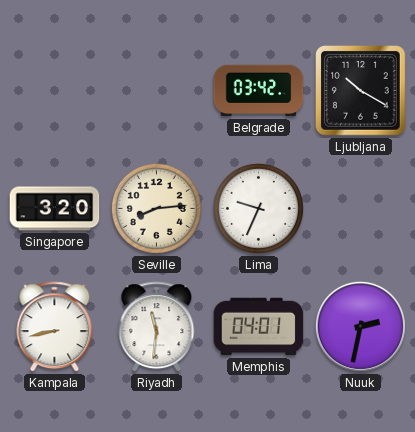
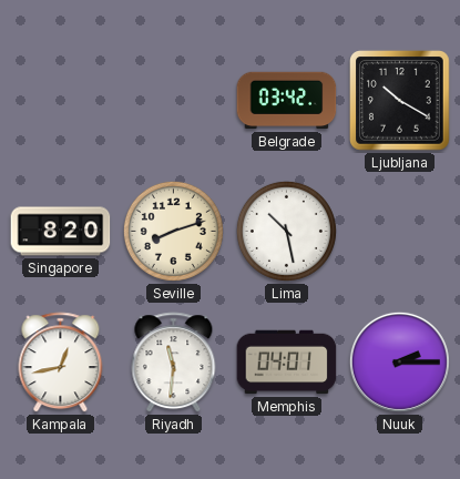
Singapore: 3:20 -> 8:20 (61, 232)
Seville: 8:14 -> 8:12 (173, 231)
Lima: 9:34 -> 10:28 (286, 231)
Kampala: 8:43 -> 12:43 (61, 363)
Nuuk: 2:32 -> 2:15 (399, 361)
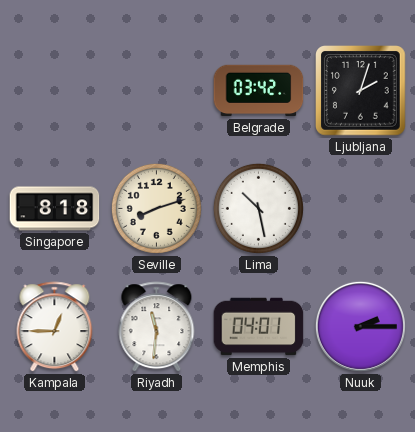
Ljubljana: 10:20 -> 2:03 (361, 91)
Singapore: 8:20 -> 8:18 (55, 209)
Kampala: 12:43 -> 12:45 (55, 327)
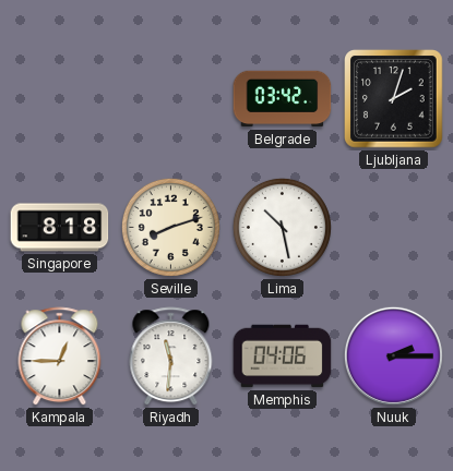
Memphis: 04:01 -> 04:06 (283, 357)
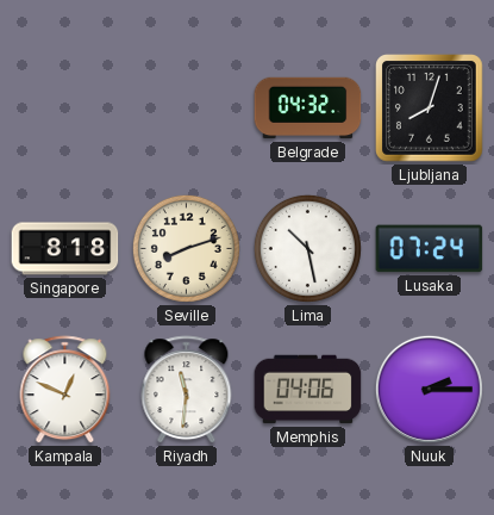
Belgrade: 03:42 -> 04:32 (308, 108)
Ljubljana: 2:03 -> 8:03 (430, 108)
Lusaka: none -> 07:24 (430, 249)
Kampala: 12:45 -> 12:49 (65, 390)
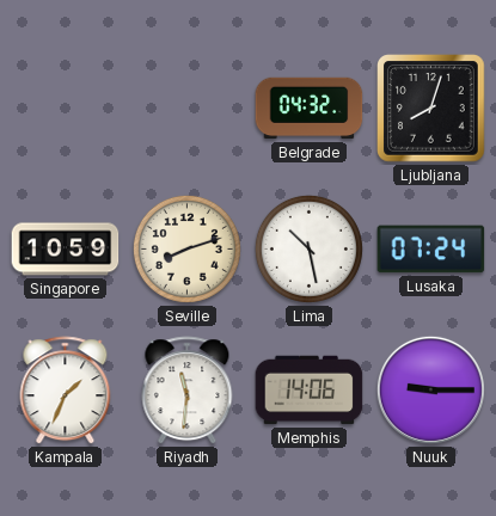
Singapore: 8:18 -> 10:59 (66, 250)
Kampala: 12:49 -> 1:34 (66, 391)
Memphis: 04:06 -> 14:06 (310, 391)
Nuuk: 2:15 -> 9:15 (430, 389)
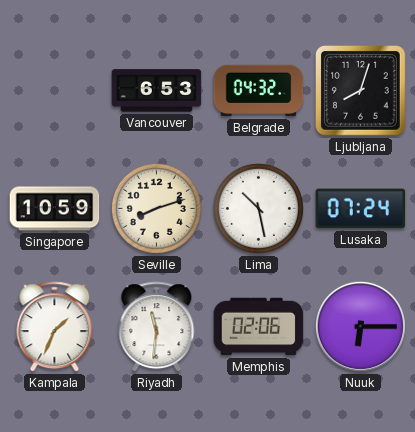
Vancouver: none -> 6:53 (157, 91)
Memphis: 14:06 -> 02:06 (259, 327)
Nuuk: 9:15 -> 6:15 (360, 326)
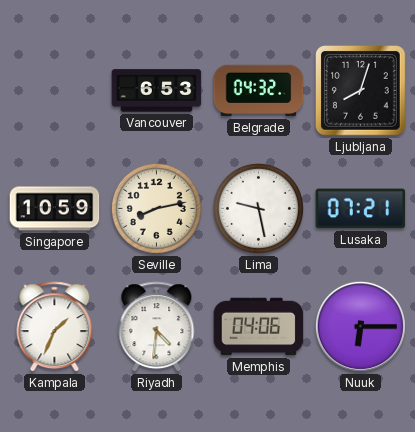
Seville: 8:12 -> 8:13 (156, 208)
Lima: 10:28 -> 9:28 (258, 208)
Lusaka: 07:24 -> 07:21 (361, 209)
Riyadh: 11:31 -> 4:31 (157, 327)
Memphis: 02:06 -> 04:06 (259, 327)
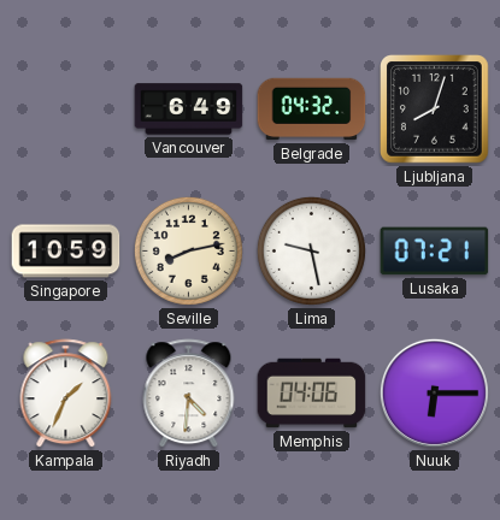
Vancouver: 6:53 -> 6:49 (189, 110)
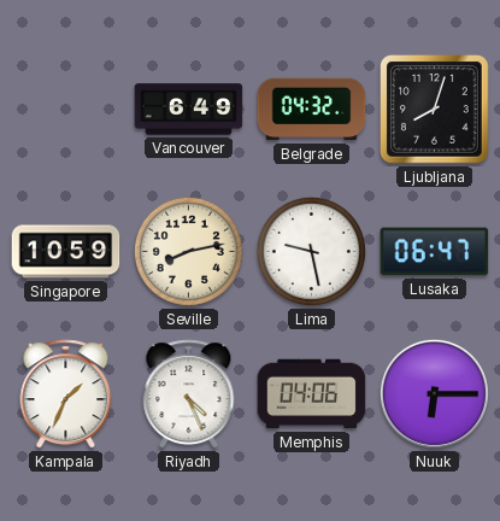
Lusaka: 07:21 -> 06:47 (435, 252)
Riyadh: 4:31 -> 4:26 (189, 394)
